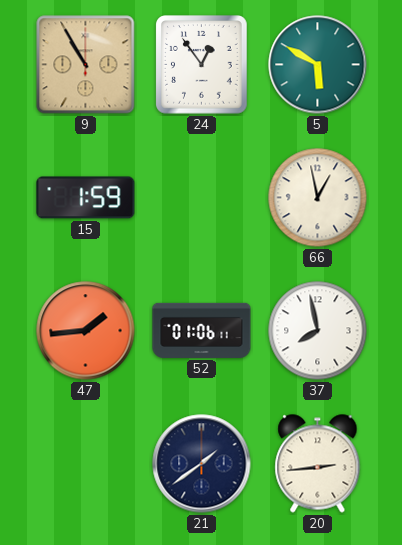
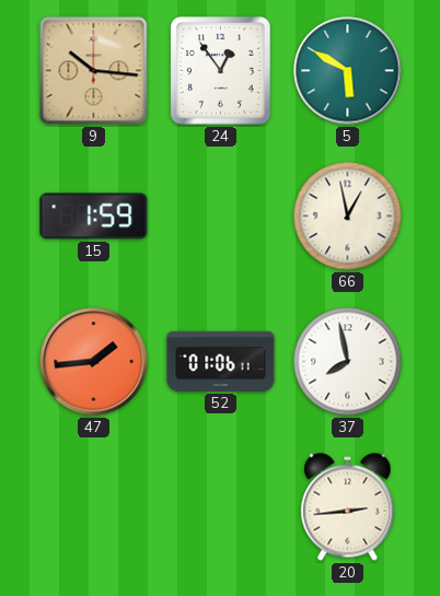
9: 10:55 -> 10:16 (94, 71)
21: 1:39 -> none (202, 464)
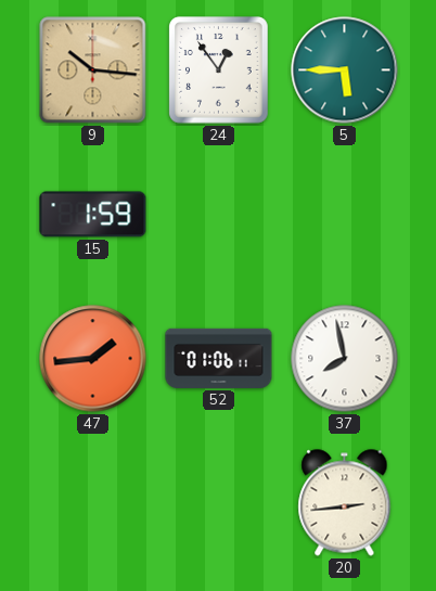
5: 5:50 -> 5:45 (345, 70)
66: 12:58 -> none (348, 217)
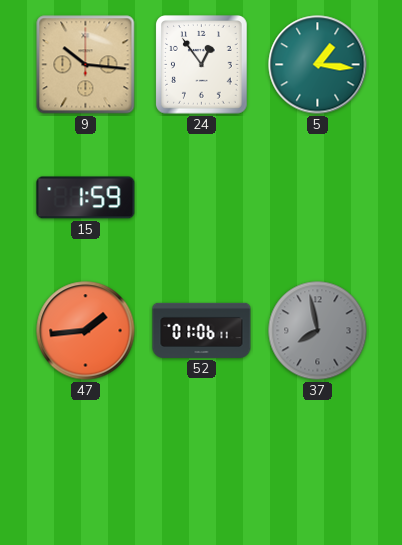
5: 5:45 -> 1:16 (318, 65)
37 dial: white -> grey (318, 331)
20: 2:44 -> none (345, 503)
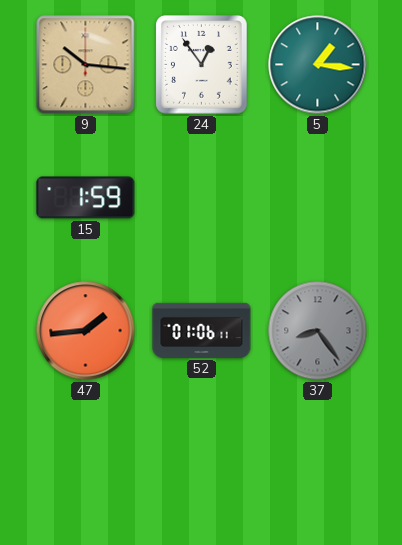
37: 7:58 -> 8:24 (318, 331)
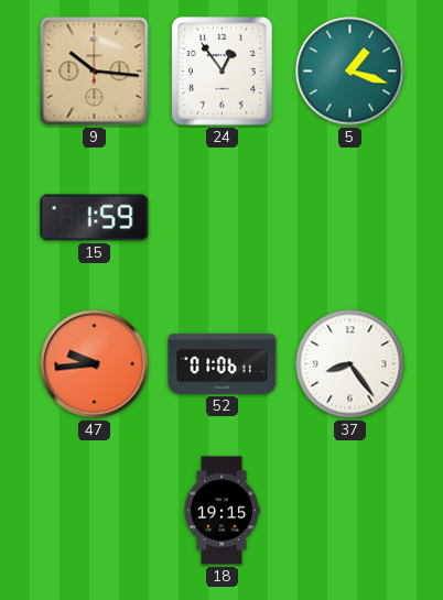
5: 1:16 -> 1:18 (350, 72)
47: 1:44 -> 9:44 (95, 364)
37 dial: grey -> white (350, 364)
18: none -> 19:15 (221, 511)
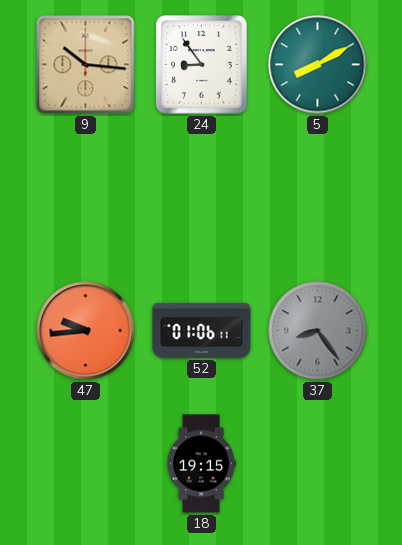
24: 12:54 -> 8:54 (202, 65)
5: 1:18 -> 8:10 (318, 65)
15: 1:59 -> none (95, 218)
37 dial: white -> grey (318, 331)
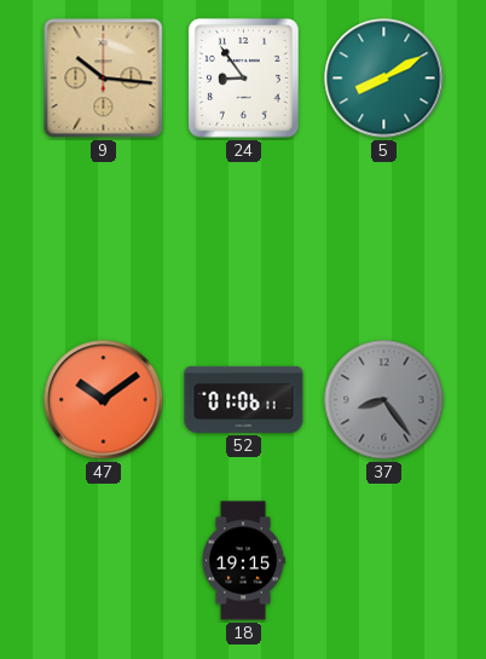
47: 9:44 -> 10:09 (104, 400)
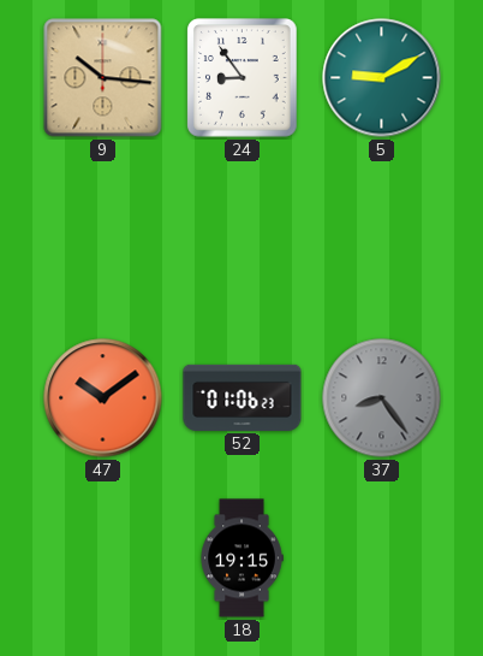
5: 8:10 -> 9:10 (382, 78)
52: 01:06:11 -> 01:06:23 (243, 397)
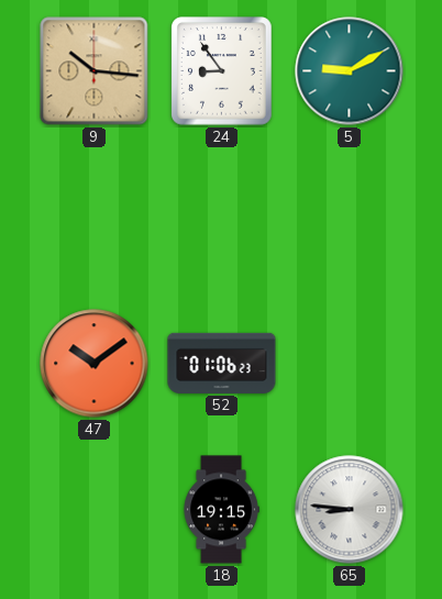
37: 8:24 -> none (382, 398)
65: none -> 8:46 (350, 510)
